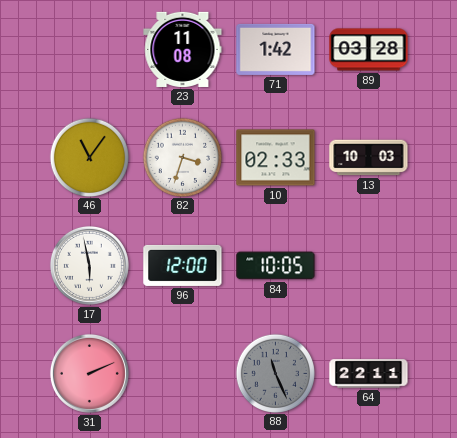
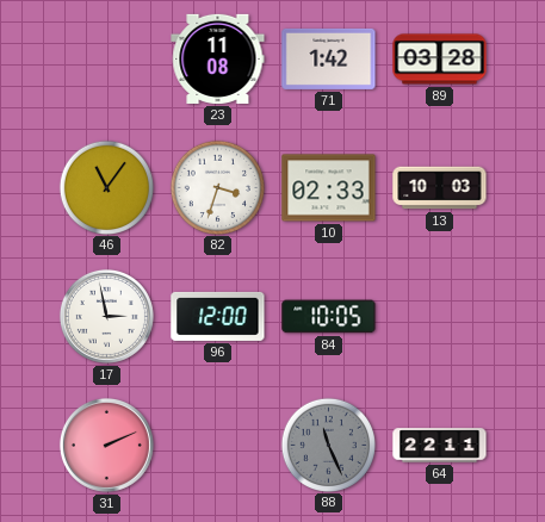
17: 5:58 -> 2:58 (106, 316)
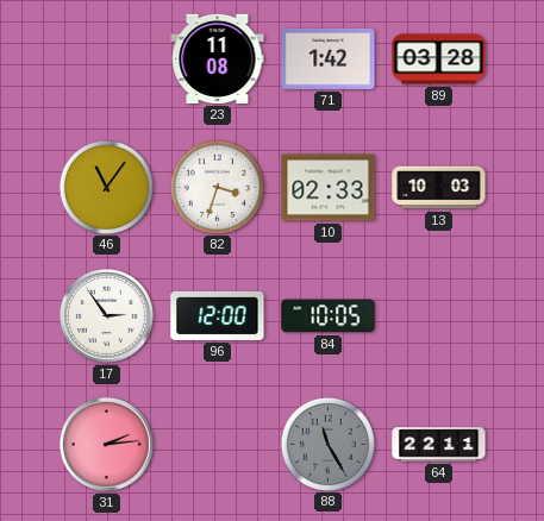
17: 2:58 -> 2:54 (106, 315)
31: 2:11 -> 2:14 (106, 444)
88: 11:26 -> 11:25 (327, 444)
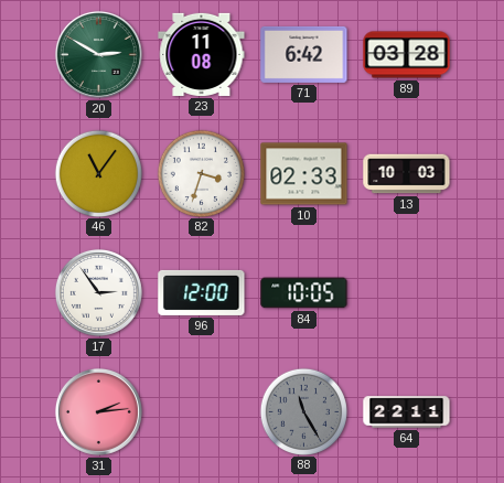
20: none -> 2:50 (98, 54)
71: 1:42 -> 6:42 (304, 54)
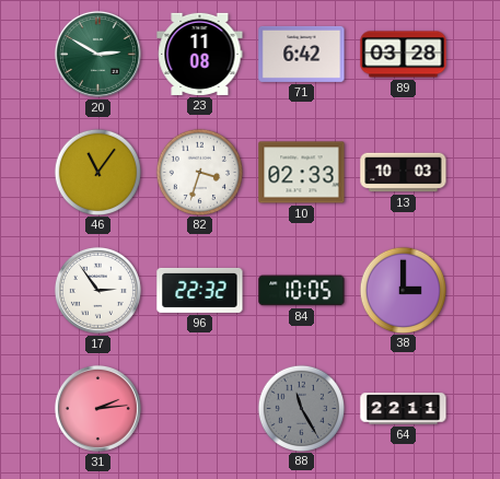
96: 12:00 -> 22:32 (200, 290)
38: none -> 3:00 (403, 290)
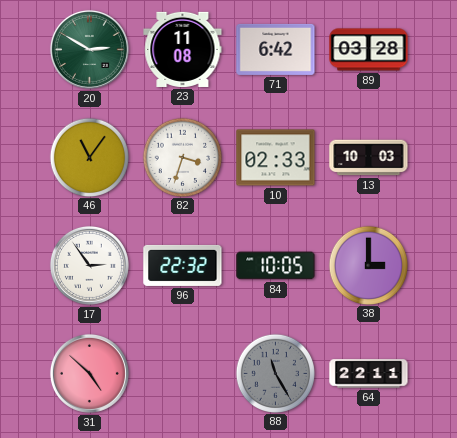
31: 2:14 -> 4:52 (89, 373)
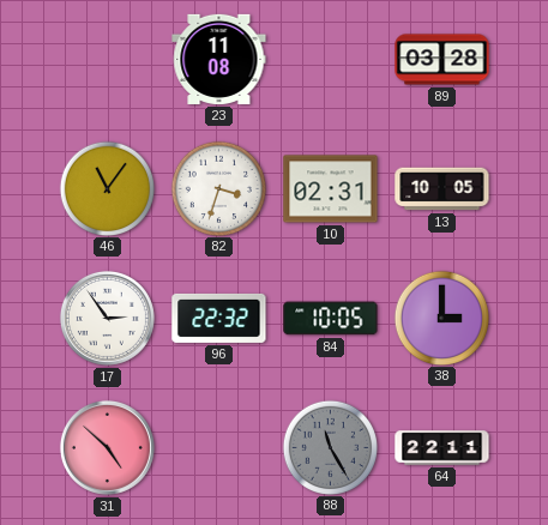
20: 2:50 -> none (89, 49)
71: 6:42 -> none (276, 49)
10: 02:33 -> 02:31 (331, 189)
13: 10:03 -> 10:05 (442, 189)
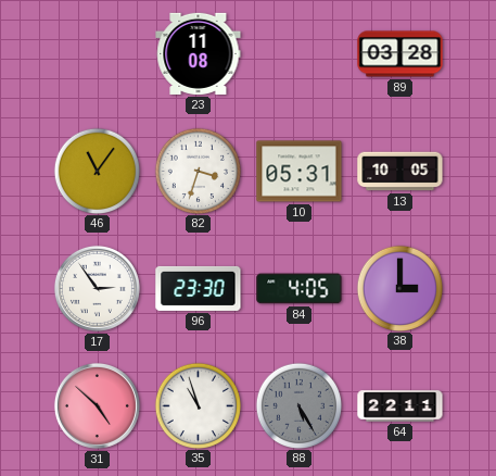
10: 02:31 -> 05:31 (300, 172)
96: 22:32 -> 23:30 (199, 288)
84: 10:05 -> 4:05 (300, 289)
35: none -> 10:57 (198, 405)
88: 11:25 -> 5:25 (298, 405)
